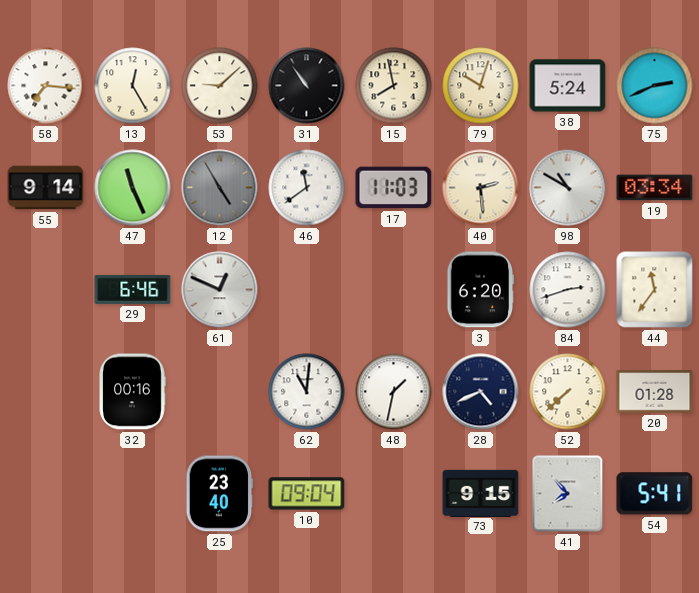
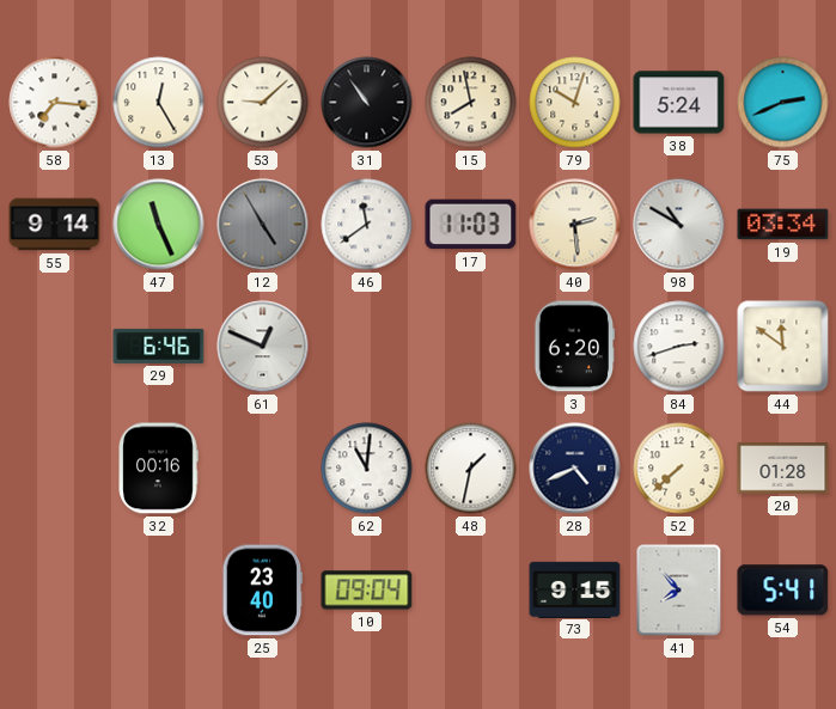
44: 11:36 -> 11:51 (783, 347)
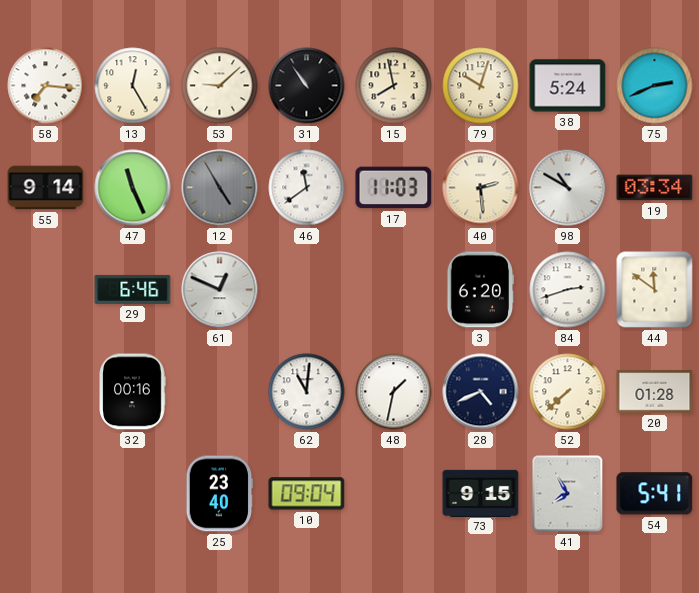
41: 7:53 -> 7:55 (568, 494)
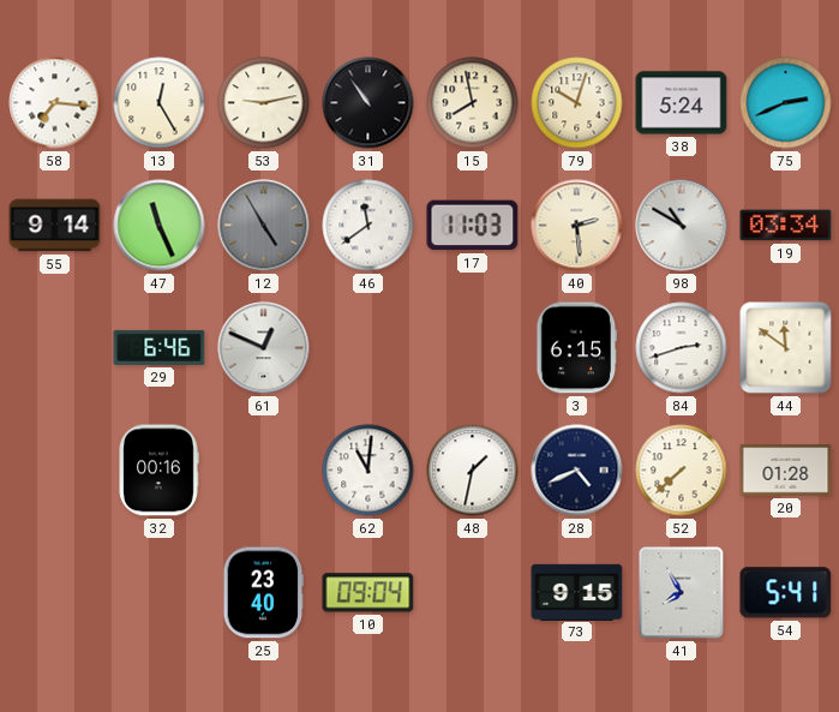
53: 9:08 -> 9:13 (264, 103)
3: 6:20 -> 6:15 (577, 348)
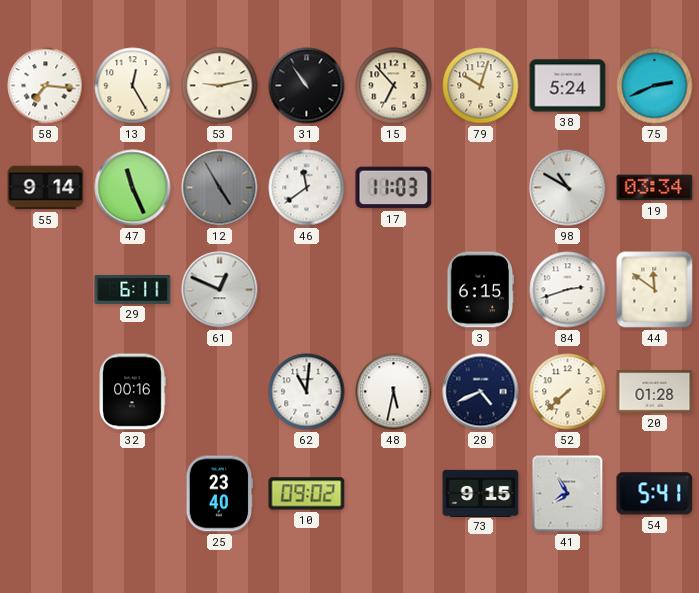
15: 7:58 -> 6:53 (394, 86)
40: 2:29 -> none (577, 226)
29: 6:46 -> 6:11 (133, 289)
48: 1:32 -> 5:32 (394, 392)
10: 09:04 -> 09:02 (307, 494)
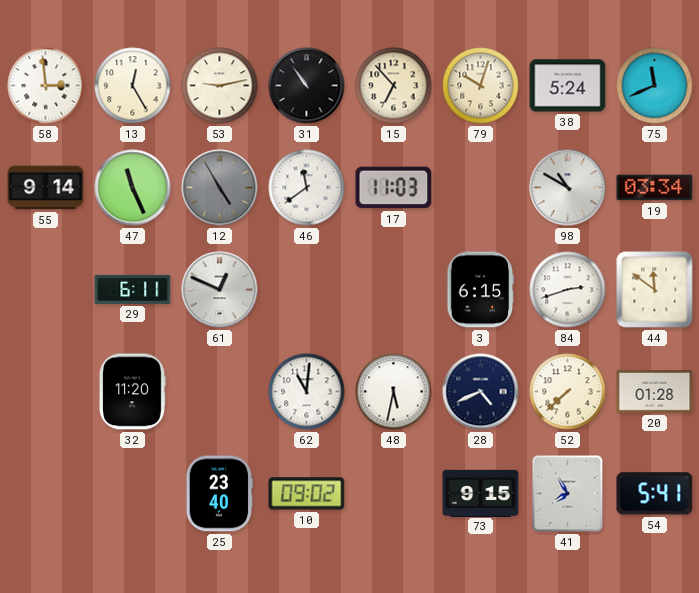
58: 7:16 -> 2:59 (46, 86)
75: 2:41 -> 11:41 (655, 86)
32: 00:16 -> 11:20 (132, 392)
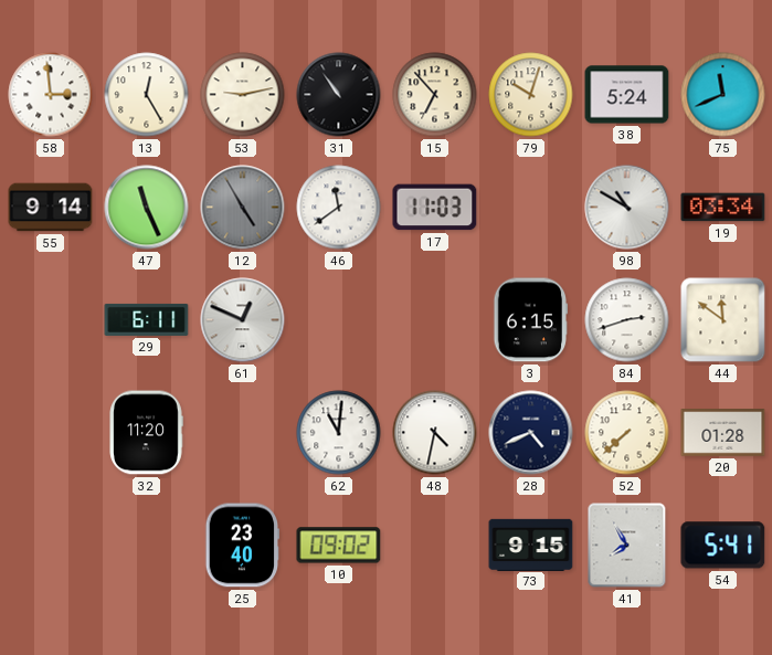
48: 5:32 -> 4:32 (435, 433)
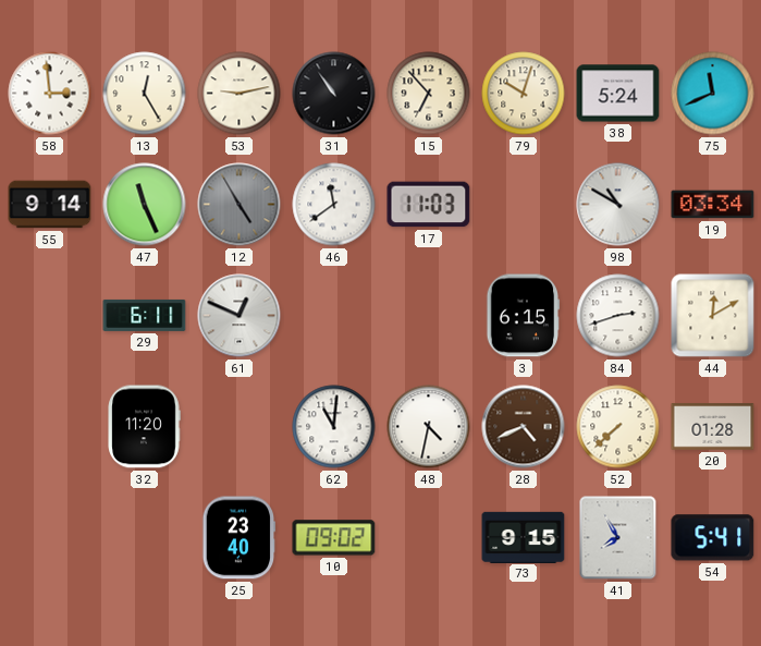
44: 11:51 -> 12:10 (713, 316)
28 dial: navy -> brown (524, 427)
